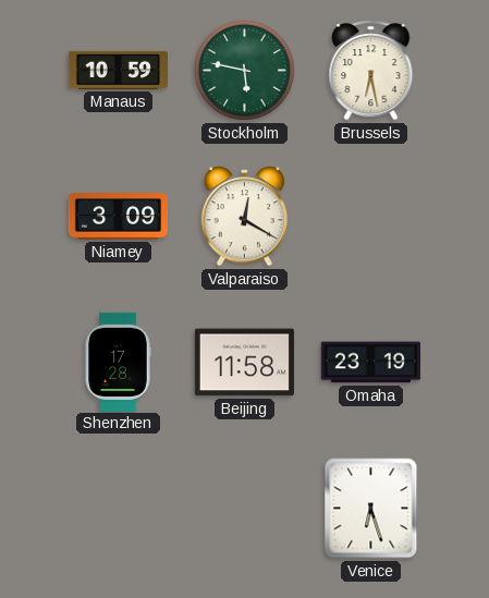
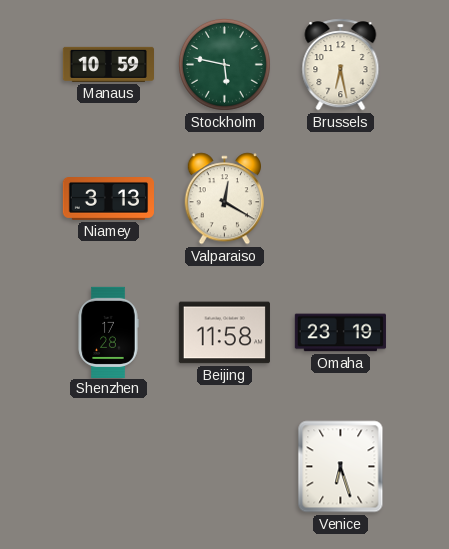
Niamey: 3:09 -> 3:13 (108, 199)
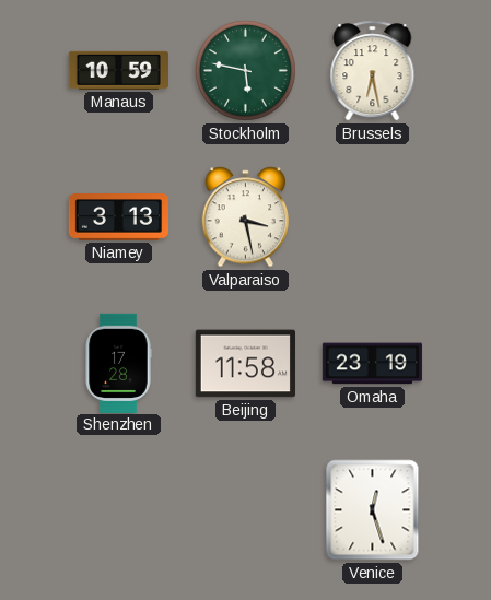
Valparaiso: 12:20 -> 3:28 (245, 217)
Venice: 6:27 -> 12:27 (373, 510)
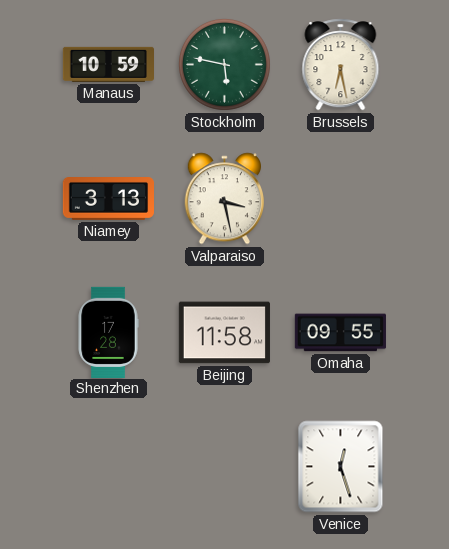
Omaha: 23:19 -> 09:55 (340, 333)
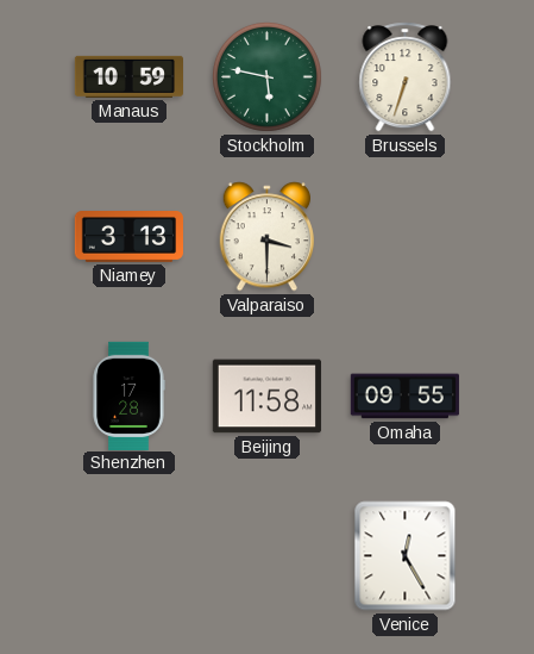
Brussels: 6:28 -> 6:33 (406, 77)
Valparaiso: 3:28 -> 3:30 (266, 237)
Venice: 12:27 -> 12:25 (406, 556)
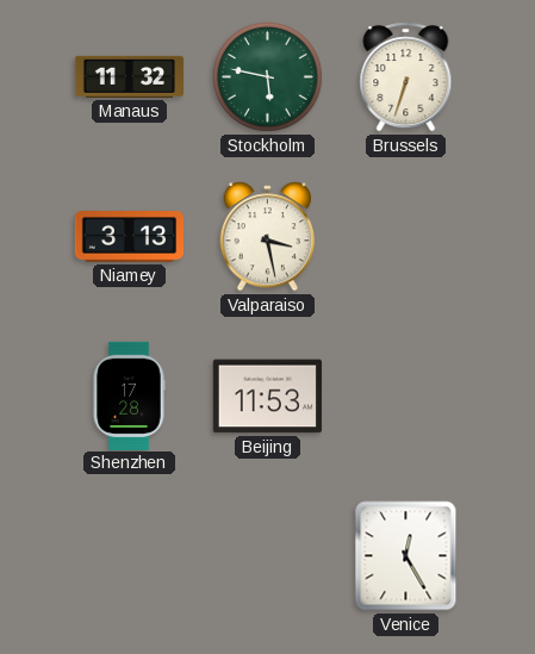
Manaus: 10:59 -> 11:32 (129, 76)
Valparaiso: 3:30 -> 3:28 (267, 237)
Beijing: 11:58 -> 11:53 (267, 397)
Omaha: 09:55 -> none (404, 397)
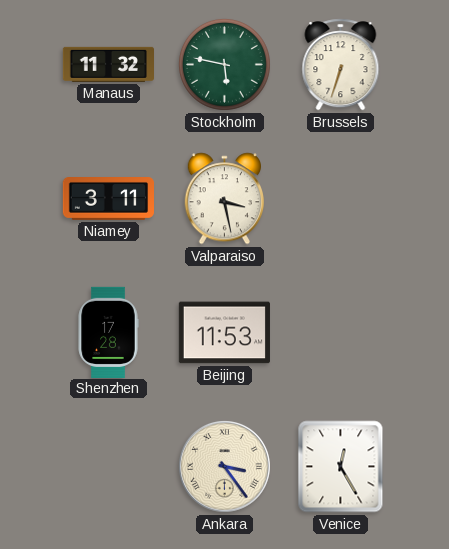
Niamey: 3:13 -> 3:11 (108, 199)
Ankara: none -> 3:24 (224, 466)
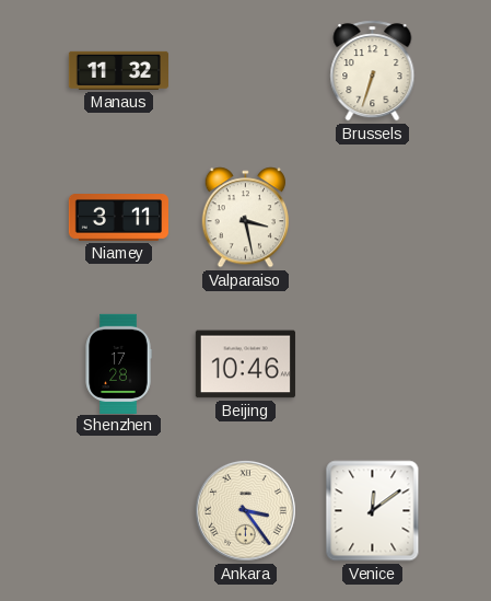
Stockholm: 5:47 -> none (225, 65)
Beijing: 11:53 -> 10:46 (245, 365)
Venice: 12:25 -> 12:09 (373, 511)
